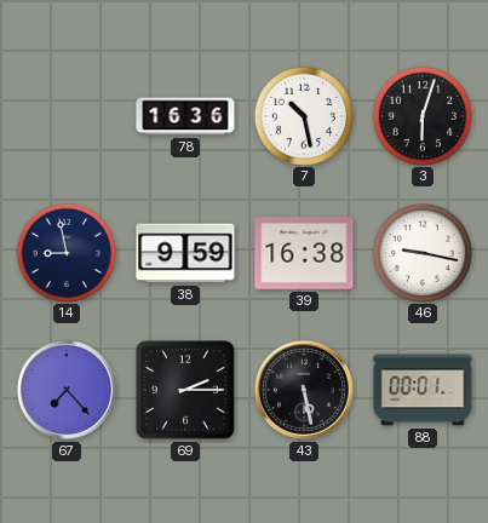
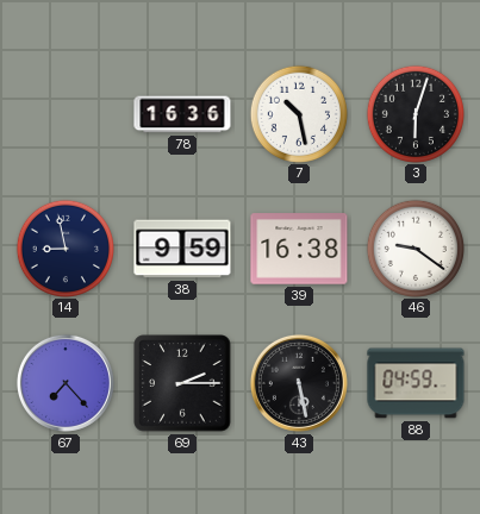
46: 9:17 -> 9:21 (414, 247)
88: 00:01 -> 04:59 (416, 383)
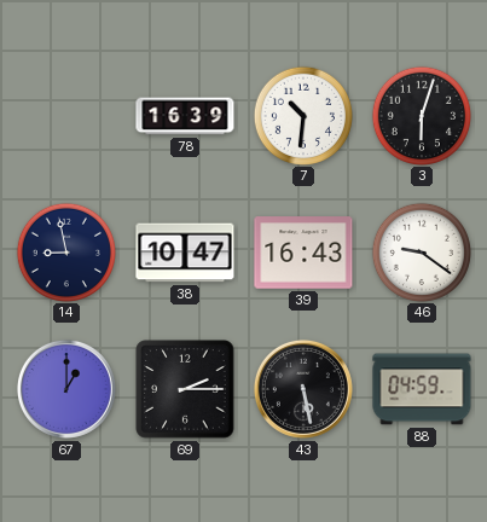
78: 16:36 -> 16:39 (185, 116)
7: 10:28 -> 10:31 (302, 115)
38: 9:59 -> 10:47 (185, 253)
39: 16:38 -> 16:43 (303, 253)
67: 7:23 -> 1:00 (66, 389)
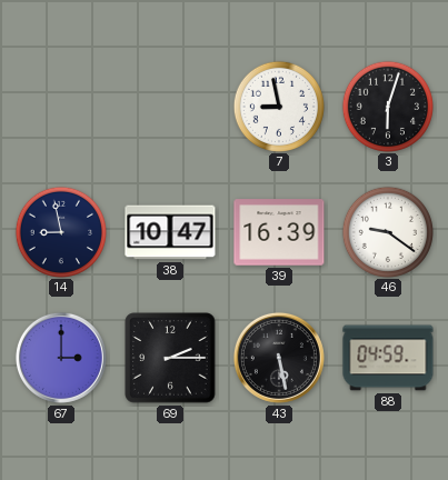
78: 16:39 -> none (185, 116)
7: 10:31 -> 8:58 (278, 106)
39: 16:43 -> 16:39 (279, 232)
67: 1:00 -> 3:00 (61, 358)
